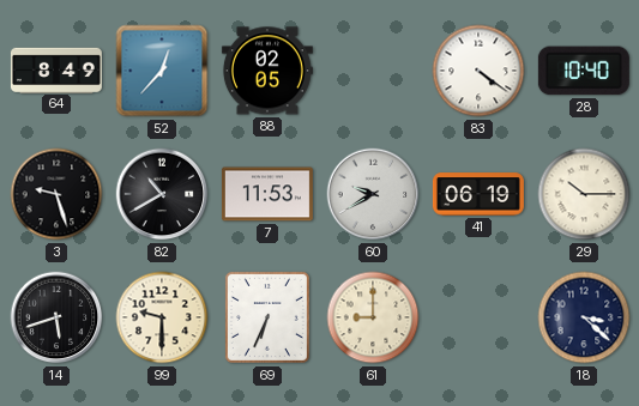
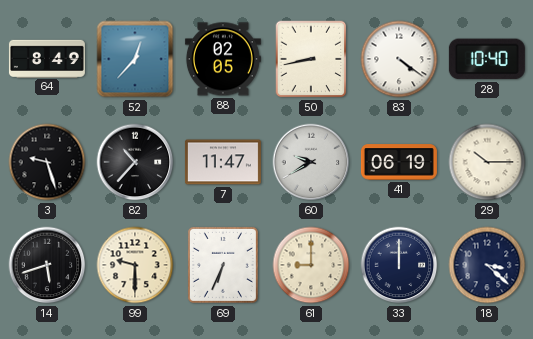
50: none -> 8:43 (311, 59)
82: 10:40 -> 10:37 (135, 162)
7: 11:53 -> 11:47 (223, 162)
33: none -> 12:00 (399, 265)
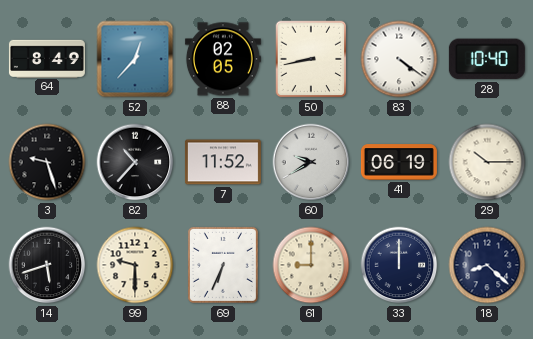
7: 11:47 -> 11:52 (223, 162)
18: 3:22 -> 8:22 (487, 265)
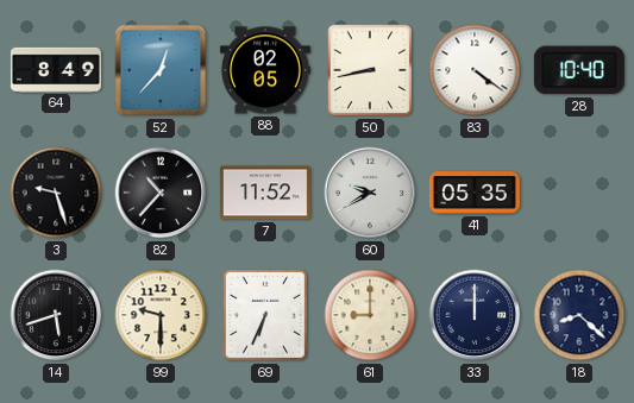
41: 06:19 -> 05:35 (475, 193)
29: 10:15 -> none (487, 162)
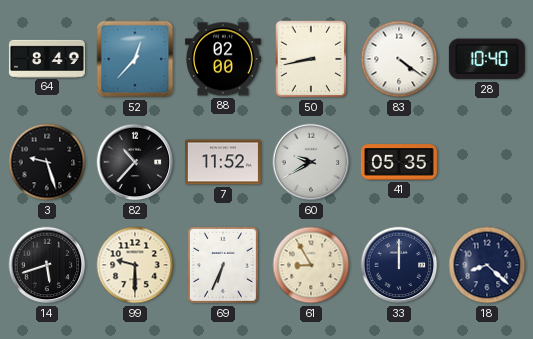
88: 02:05 -> 02:00 (223, 59)
61: 9:00 -> 8:55 (311, 265)
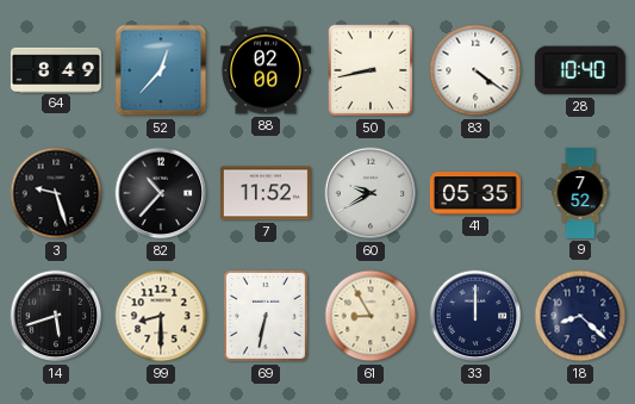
9: none -> 7:52 (580, 193)
99: 9:30 -> 8:30 (161, 316)
69: 6:34 -> 6:32 (266, 316)
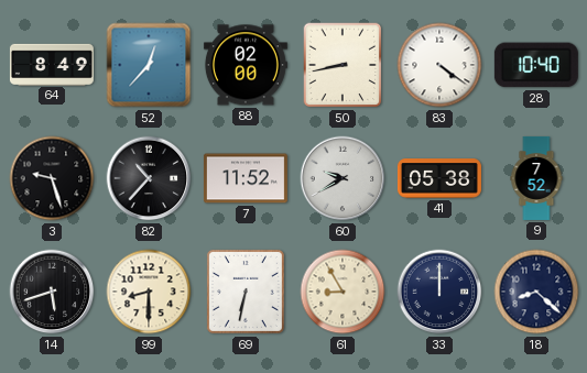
41: 05:35 -> 05:38 (439, 178)
